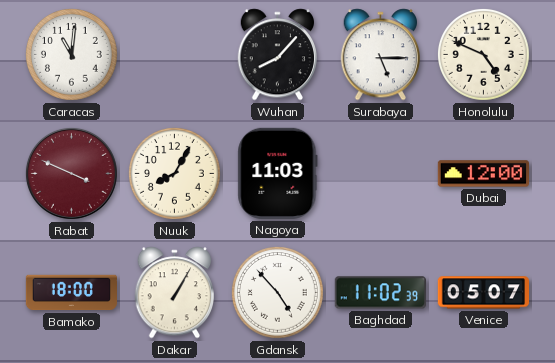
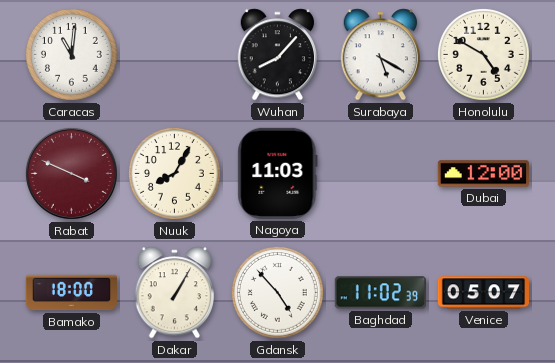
Surabaya: 5:15 -> 5:20 (380, 55)
Honolulu: 4:49 -> 4:50 (483, 54)
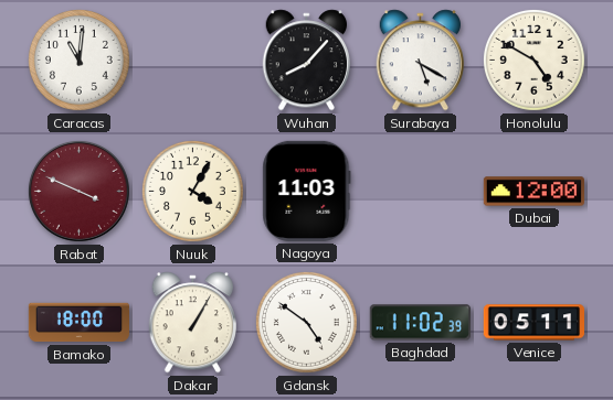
Nuuk: 8:05 -> 4:05 (192, 191)
Gdansk: 4:53 -> 4:51 (306, 322)
Venice: 05:07 -> 05:11 (533, 323)
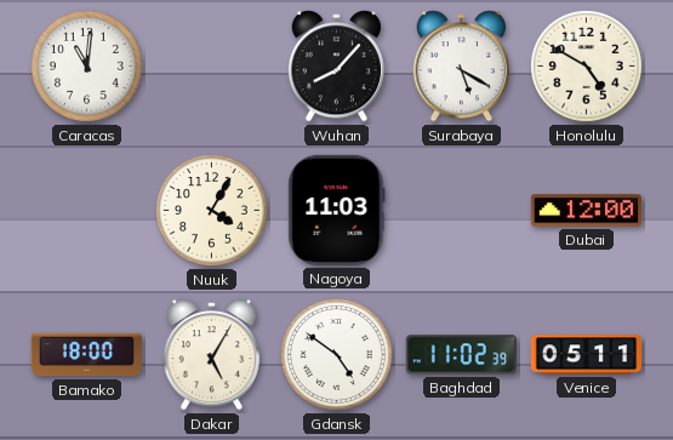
Rabat: 3:49 -> none (78, 191)
Dakar: 1:05 -> 5:05 (211, 355)
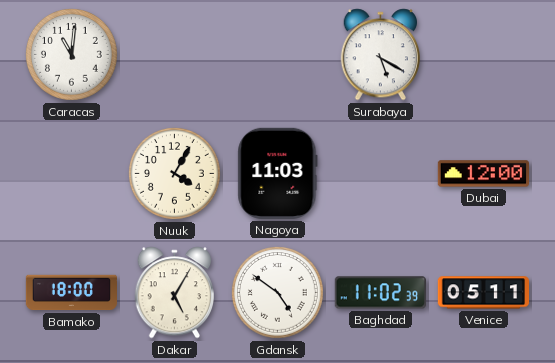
Wuhan: 8:07 -> none (336, 67)
Honolulu: 4:50 -> none (586, 65)
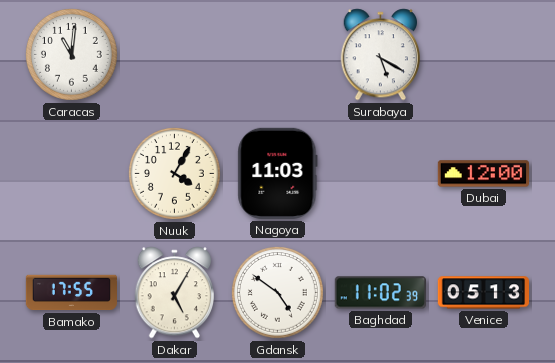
Bamako: 18:00 -> 17:55 (71, 293)
Venice: 05:11 -> 05:13 (483, 293)
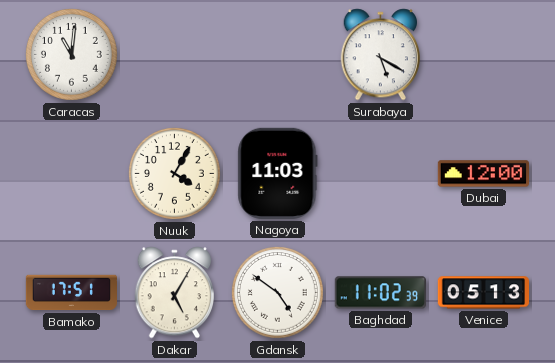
Bamako: 17:55 -> 17:51 (71, 293)
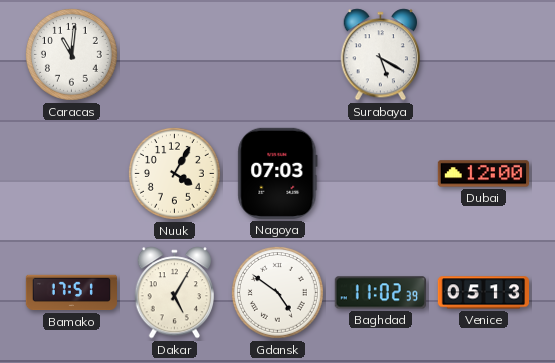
Nagoya: 11:03 -> 07:03 (278, 173)
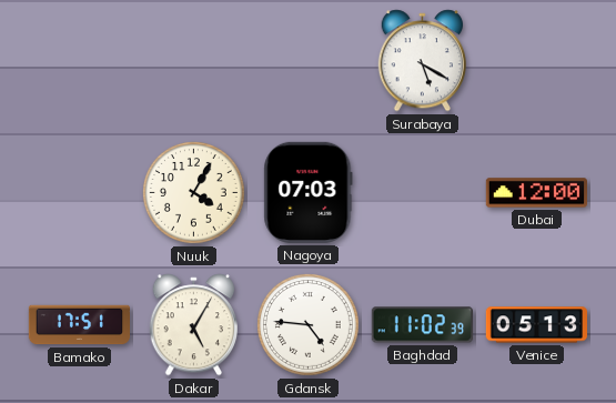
Caracas: 11:01 -> none (71, 54)
Gdansk: 4:51 -> 4:46 (307, 324)
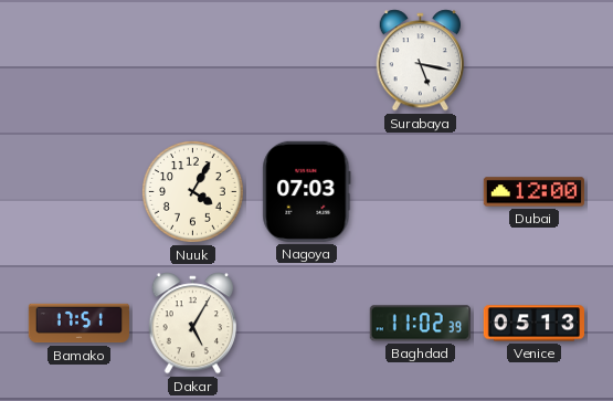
Surabaya: 5:20 -> 5:17 (420, 61)
Gdansk: 4:46 -> none (307, 324)
